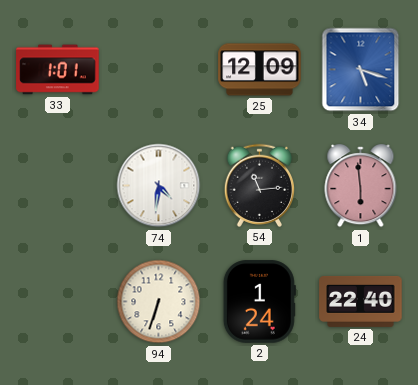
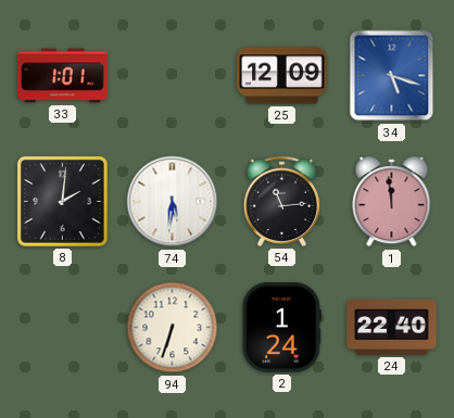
8: none -> 2:01 (62, 201)
74: 4:31 -> 5:31 (173, 202)
1: 5:59 -> 11:59 (392, 202)
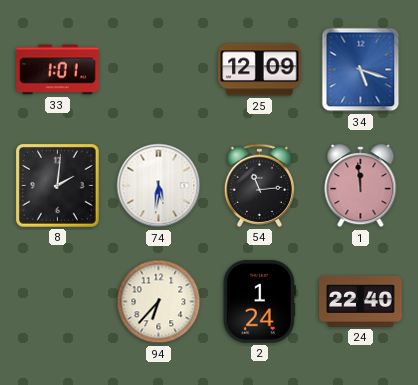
94: 6:33 -> 6:37 (159, 302)
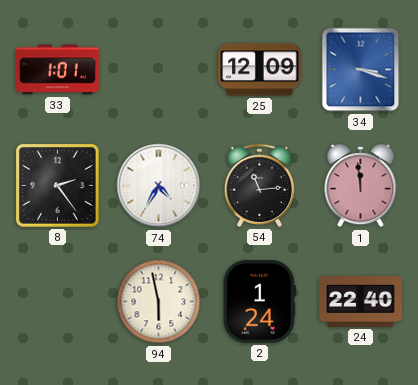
34: 5:18 -> 3:18 (361, 70)
8: 2:01 -> 2:24 (57, 185)
74: 5:31 -> 4:35 (159, 186)
94: 6:37 -> 5:58 (159, 302)
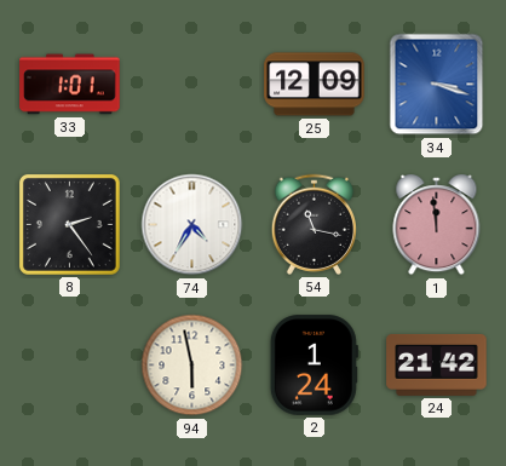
54: 11:14 -> 11:17 (314, 224)
24: 22:40 -> 21:42 (437, 364)
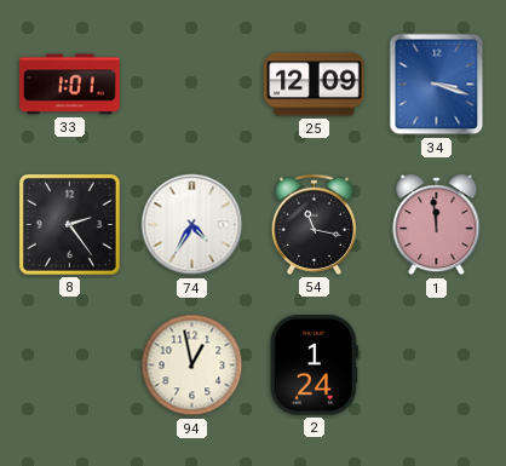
94: 5:58 -> 12:58 (192, 366)
24: 21:42 -> none (437, 364)
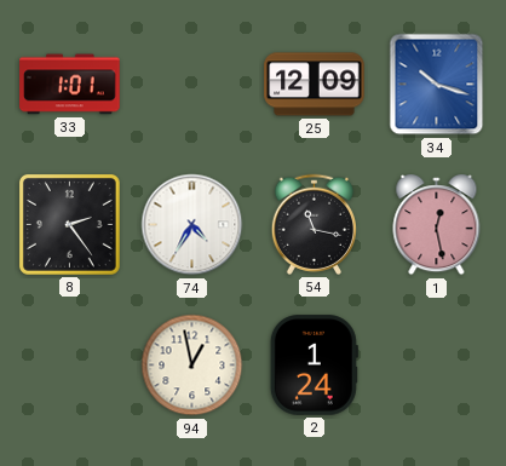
34: 3:18 -> 10:18 (437, 85)
1: 11:59 -> 12:28 (437, 225)
